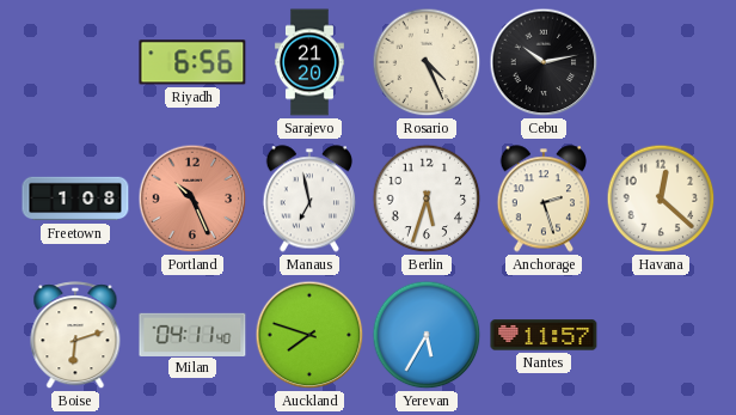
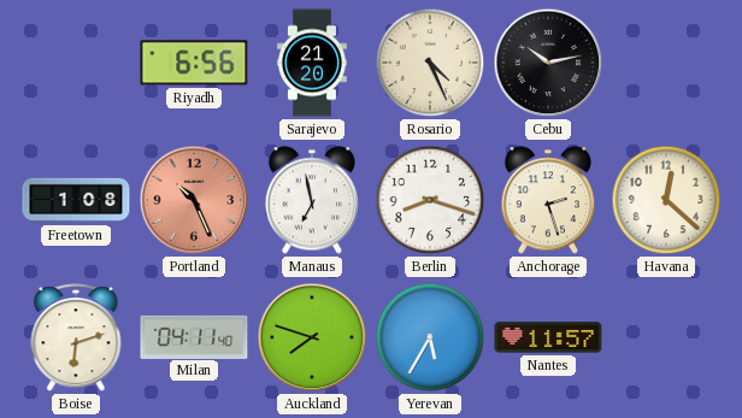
Berlin: 5:33 -> 8:18 (430, 200)
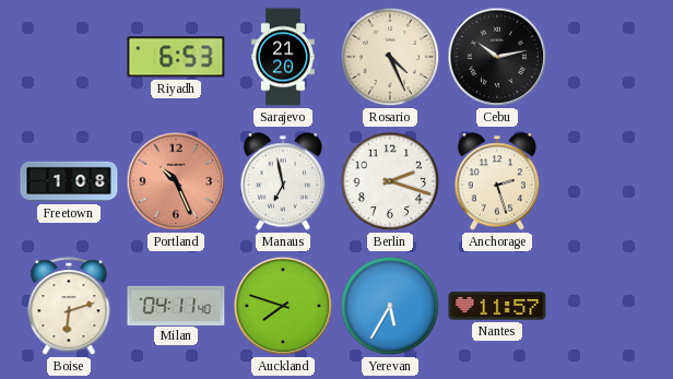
Riyadh: 6:56 -> 6:53 (176, 57)
Berlin: 8:18 -> 2:18 (390, 181)
Havana: 12:22 -> none (666, 200)
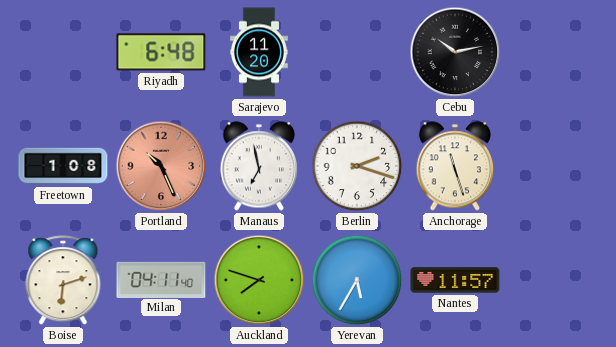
Riyadh: 6:53 -> 6:48 (161, 52)
Sarajevo: 21:20 -> 11:20 (259, 52)
Rosario: 4:26 -> none (390, 57)
Anchorage: 2:27 -> 11:27 (455, 166)
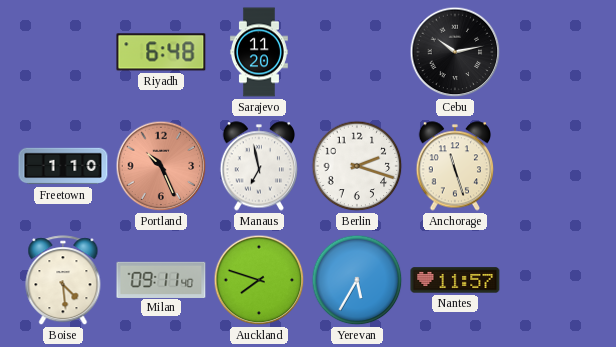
Freetown: 1:08 -> 1:10 (63, 166)
Boise: 6:12 -> 4:29 (63, 281)
Milan: 04:11 -> 09:11 (161, 279)
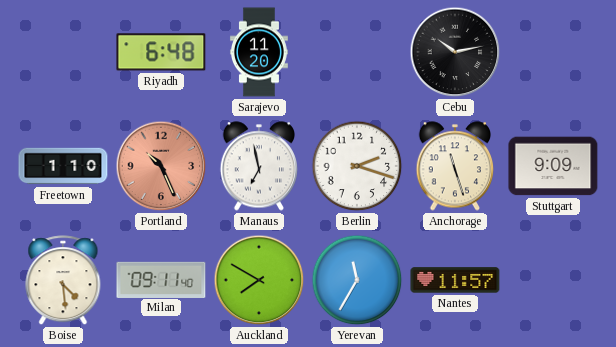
Stuttgart: none -> 9:09 (553, 166)
Auckland: 7:48 -> 7:50 (259, 280)
Yerevan: 5:35 -> 11:35 (357, 280)
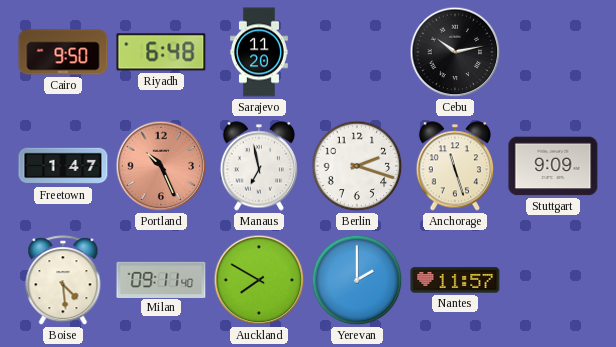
Cairo: none -> 9:50 (63, 52)
Freetown: 1:10 -> 1:47 (63, 166)
Yerevan: 11:35 -> 2:00 (357, 280)
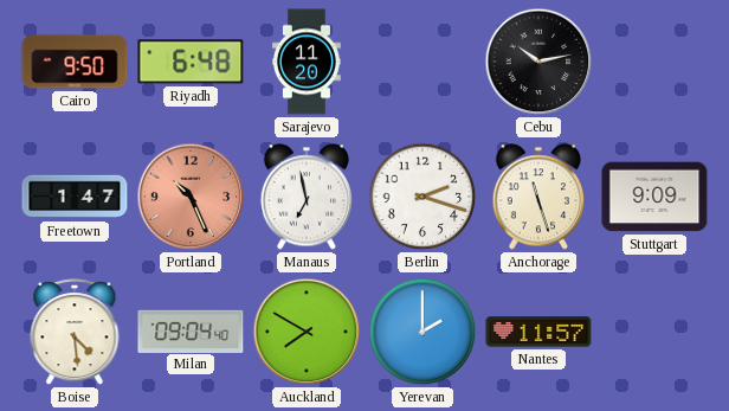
Milan: 09:11 -> 09:04 (191, 330)
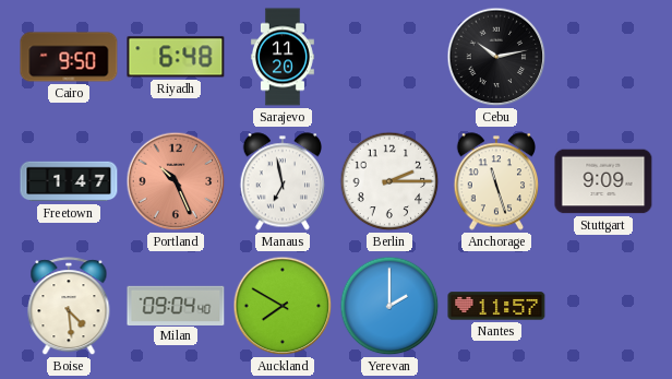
Berlin: 2:18 -> 2:15 (389, 181)
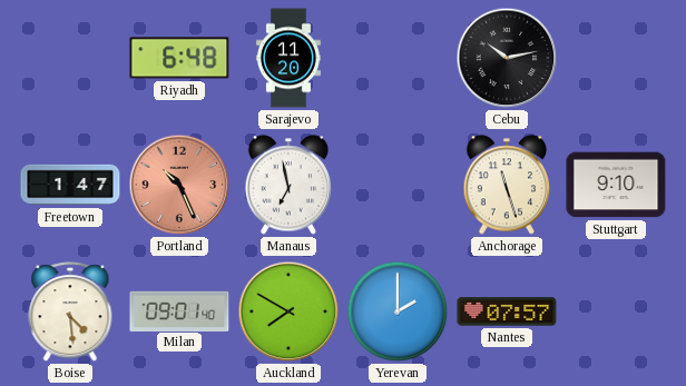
Cairo: 9:50 -> none (69, 57)
Berlin: 2:15 -> none (389, 181)
Stuttgart: 9:09 -> 9:10 (616, 185)
Milan: 09:04 -> 09:01 (179, 310)
Nantes: 11:57 -> 07:57 (507, 311)
